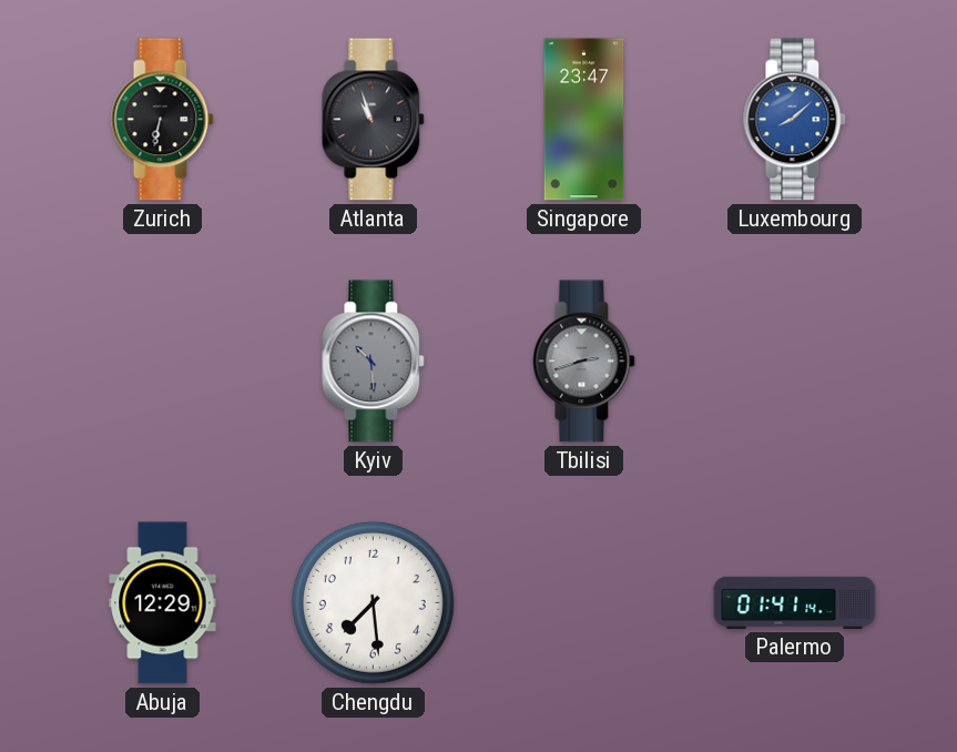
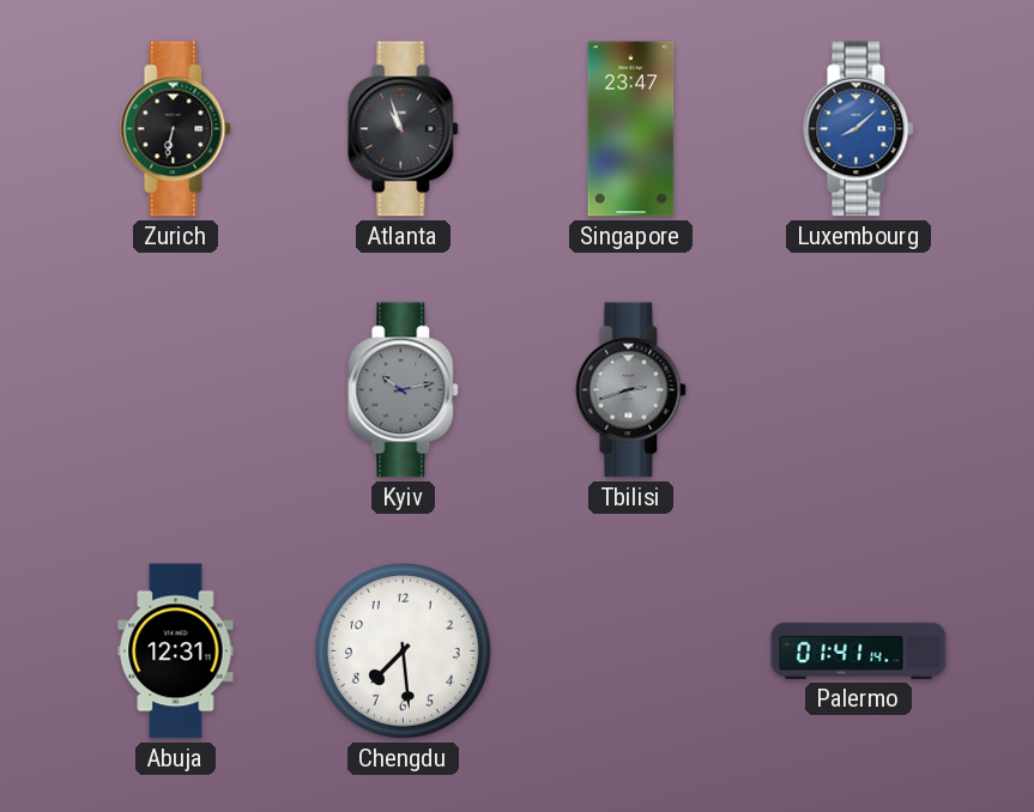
Kyiv: 10:29 -> 10:13 (404, 390)
Abuja: 12:29 -> 12:31 (176, 652)
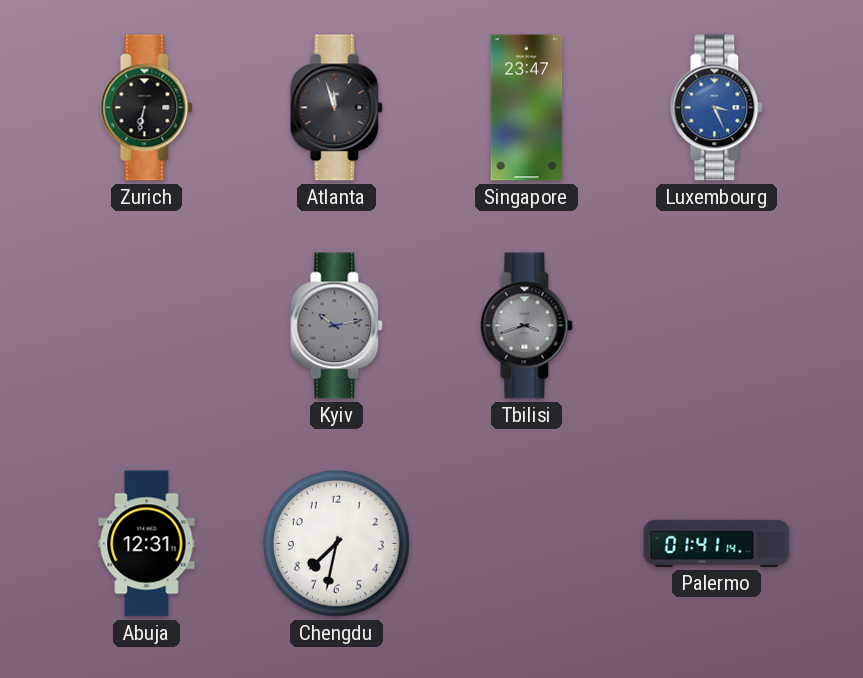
Atlanta: 10:57 -> 11:57 (337, 108)
Luxembourg: 8:08 -> 3:26 (717, 108)
Tbilisi: 2:42 -> 3:42 (527, 326)
Chengdu: 7:29 -> 7:32 (336, 543)
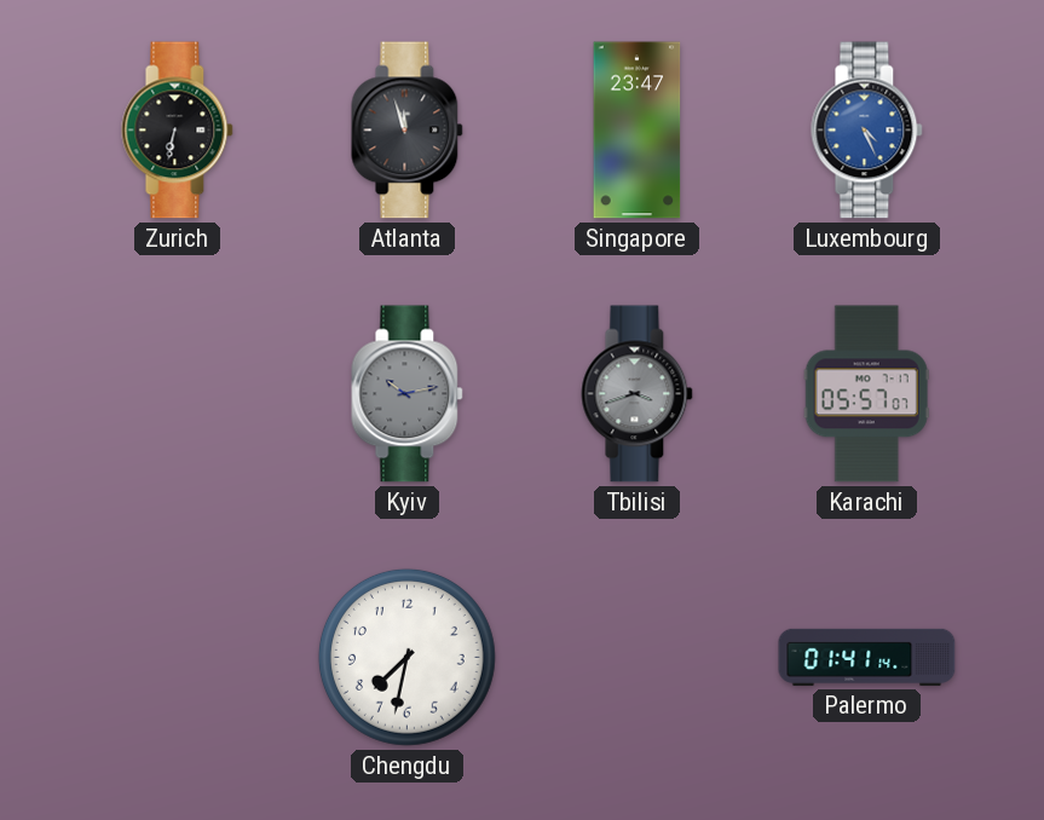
Luxembourg: 3:26 -> 4:26 (867, 131)
Karachi: none -> 05:57 (866, 394)
Abuja: 12:31 -> none (147, 544)
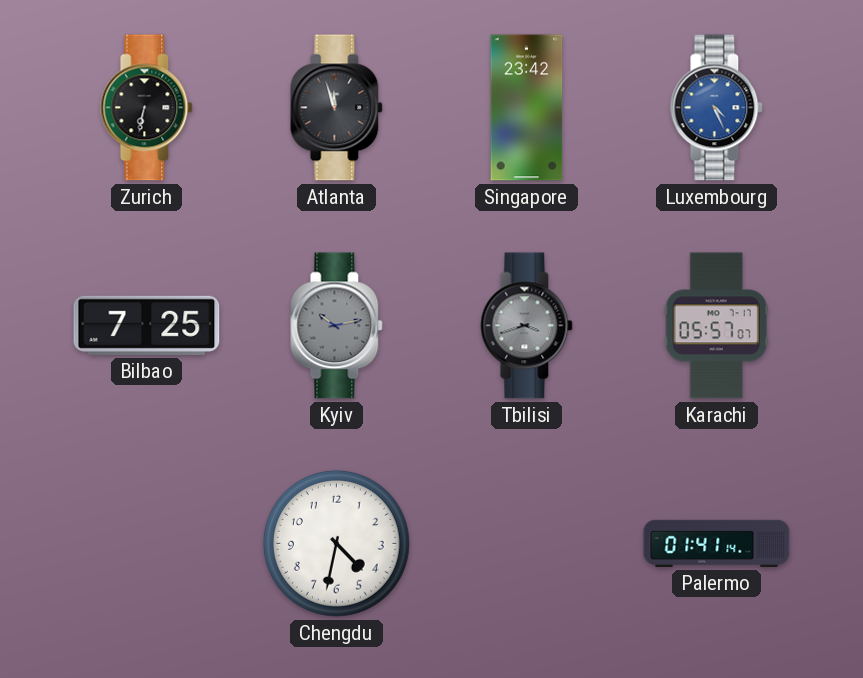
Singapore: 23:47 -> 23:42 (527, 108)
Bilbao: none -> 7:25 (147, 325)
Chengdu: 7:32 -> 4:32 (336, 543)
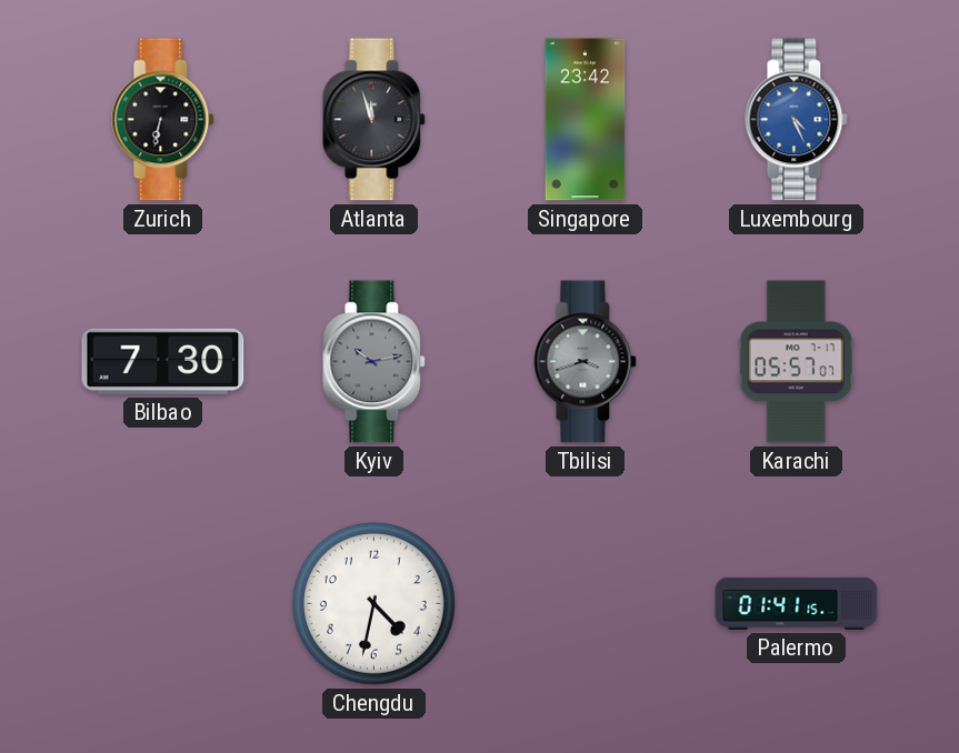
Bilbao: 7:25 -> 7:30 (163, 361)
Palermo: 01:41:14 -> 01:41:15 (797, 603)
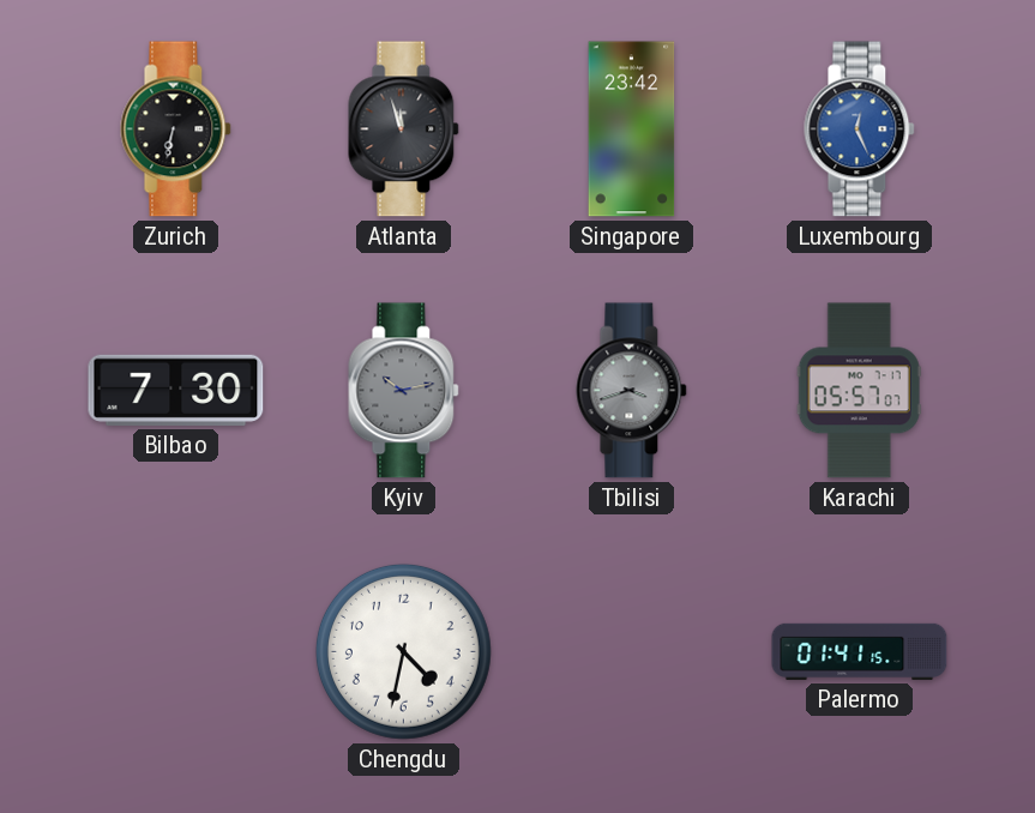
Luxembourg: 4:26 -> 12:26 (860, 130)
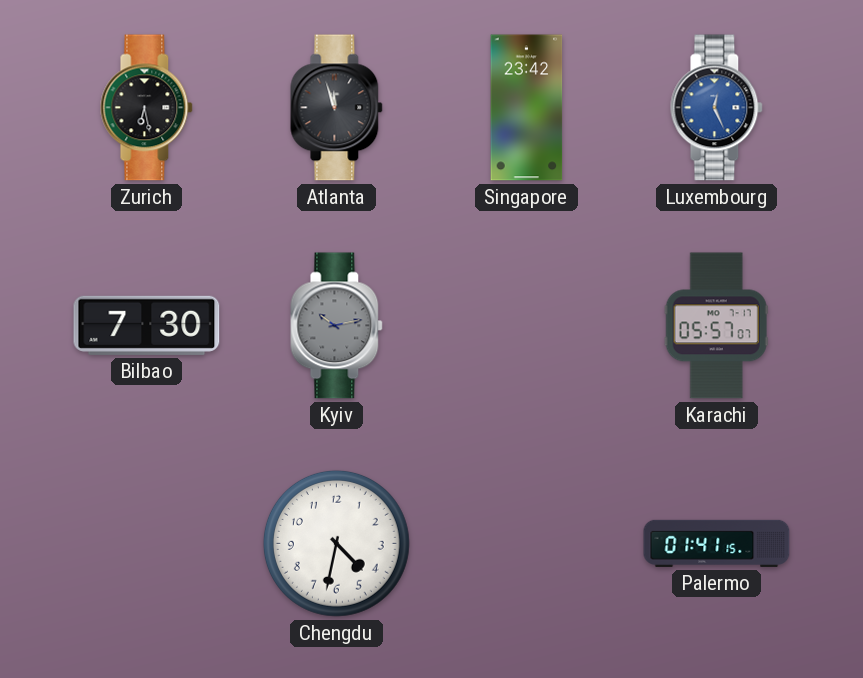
Zurich: 6:32 -> 6:28 (147, 108)
Tbilisi: 3:42 -> none (632, 391)
